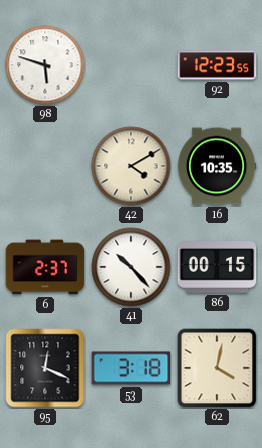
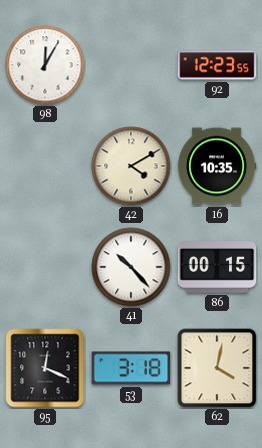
98: 5:48 -> 12:05 (45, 65)
6: 2:37 -> none (45, 267)
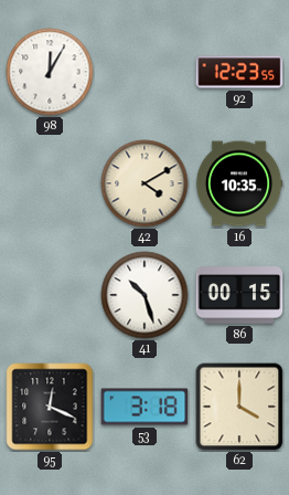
41: 10:23 -> 10:27 (144, 295)
62: 4:02 -> 4:00 (239, 407)
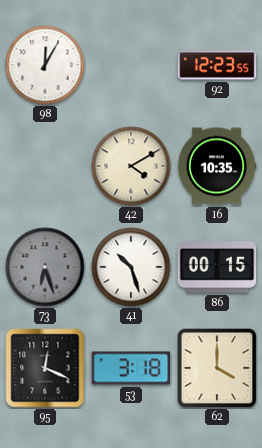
73: none -> 6:27 (45, 267)
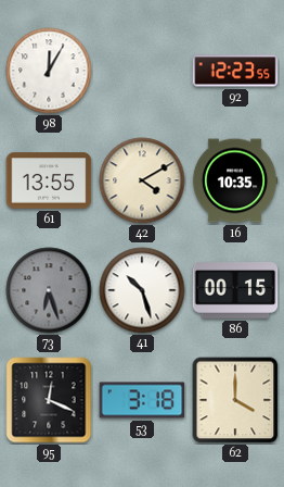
61: none -> 13:55 (49, 180)
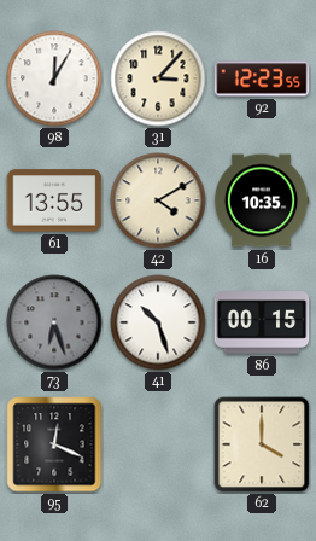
31: none -> 3:07 (158, 78)
53: 3:18 -> none (142, 400)
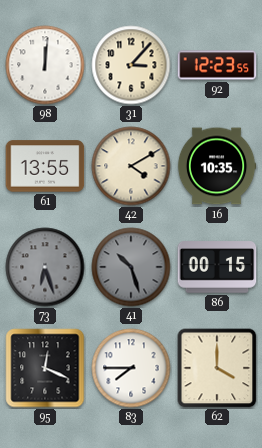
98: 12:05 -> 12:01 (45, 65)
41 dial: white -> grey (131, 267)
83: none -> 7:45 (131, 368)
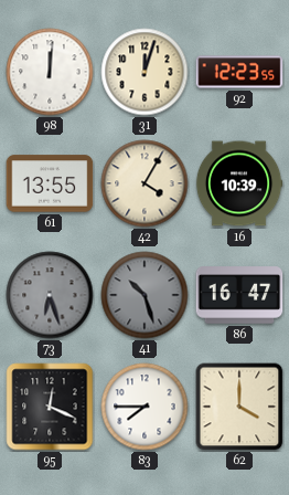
31: 3:07 -> 12:03 (144, 72)
42: 4:10 -> 4:05 (144, 183)
16: 10:35 -> 10:39 (239, 183)
86: 00:15 -> 16:47 (239, 295)
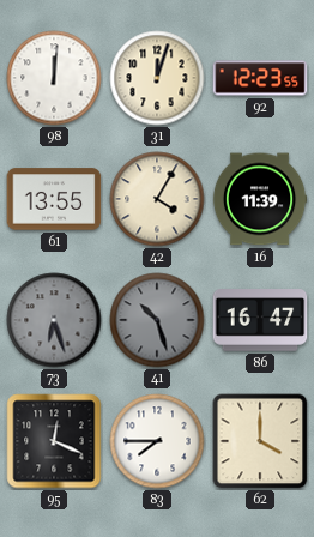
16: 10:39 -> 11:39 (260, 199)
